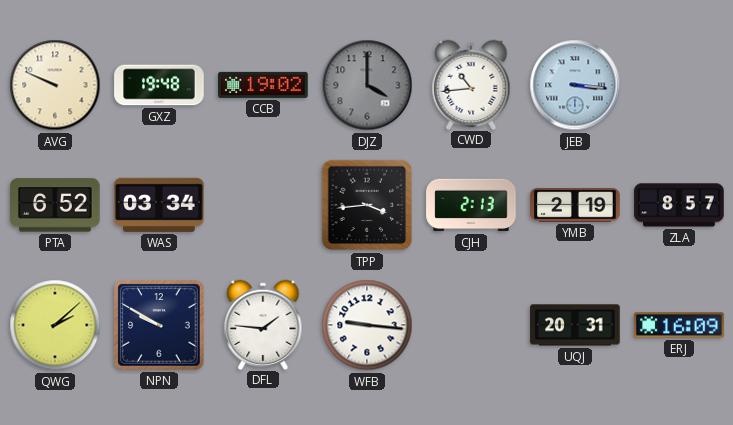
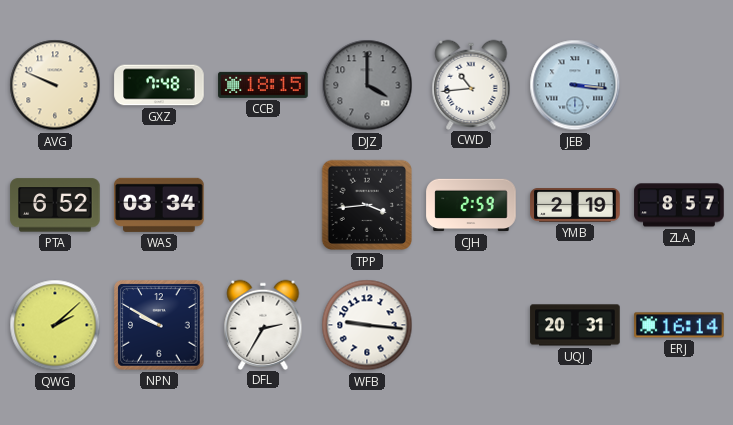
GXZ: 19:48 -> 7:48 (159, 85)
CCB: 19:02 -> 18:15 (263, 85)
CJH: 2:13 -> 2:59 (471, 205)
DFL: 1:46 -> 2:35 (263, 324)
ERJ: 16:09 -> 16:14 (679, 325)
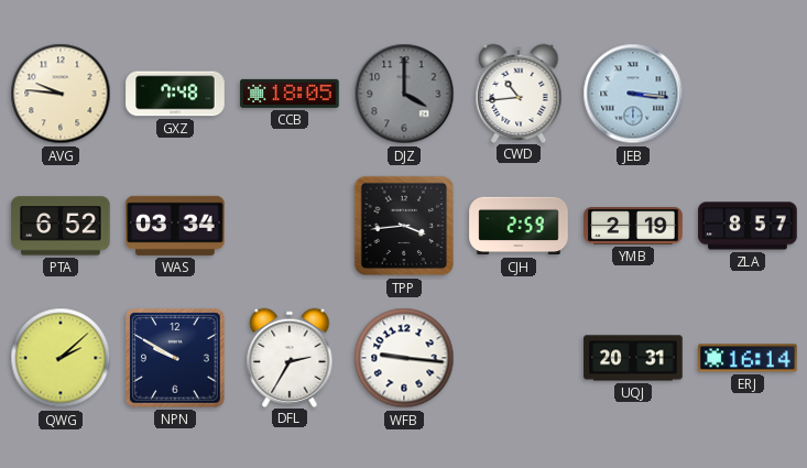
AVG: 9:49 -> 9:46 (61, 94)
CCB: 18:15 -> 18:05 (290, 94)
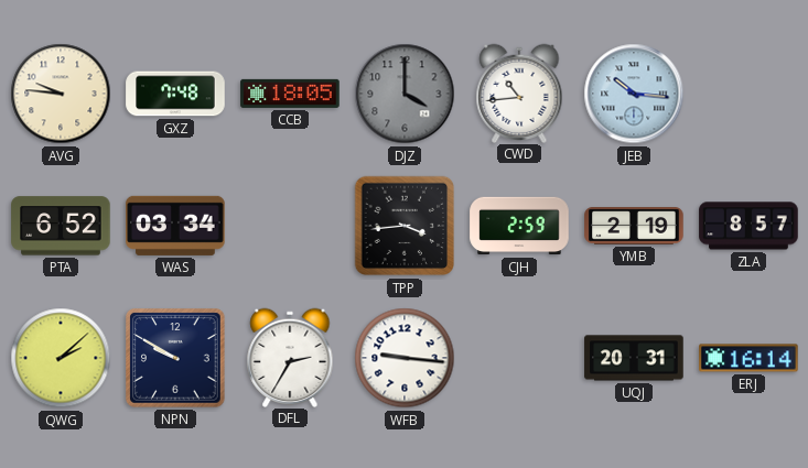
JEB: 3:16 -> 10:16 (634, 94)
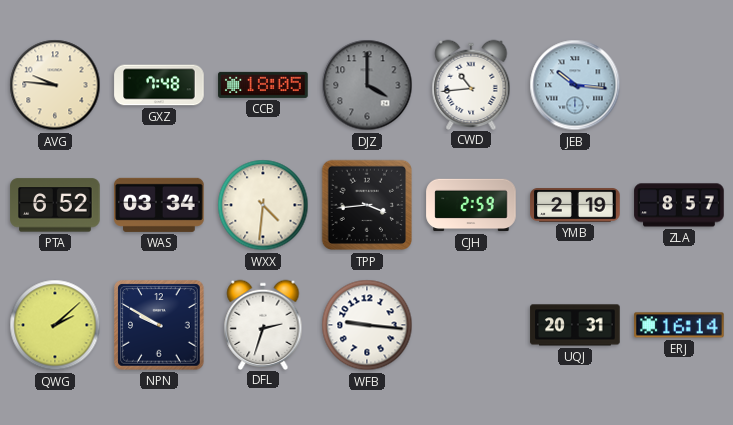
WXX: none -> 4:31 (263, 205)
DFL: 2:35 -> 2:33 (263, 324)
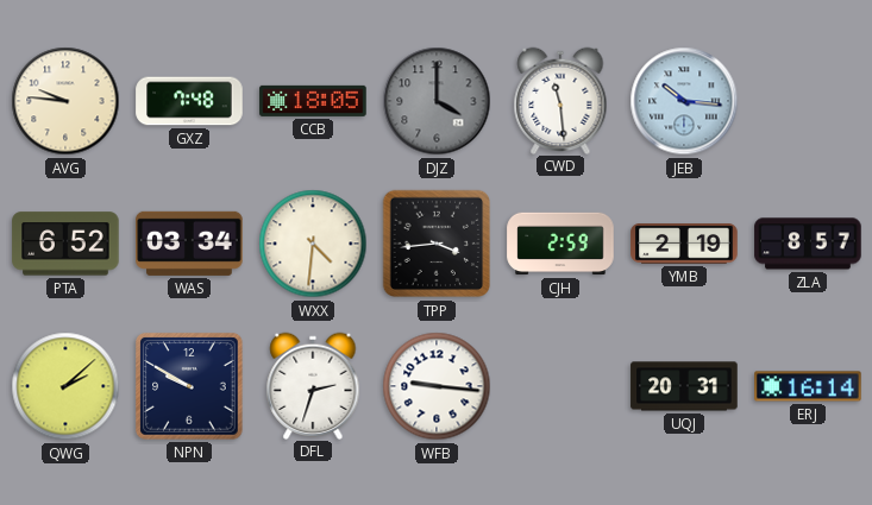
CWD: 10:44 -> 11:29 (560, 100)
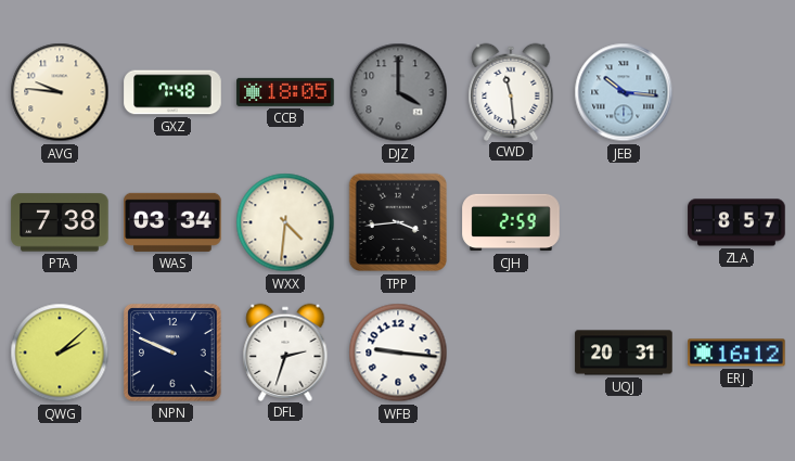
PTA: 6:52 -> 7:38 (60, 222)
YMB: 2:19 -> none (684, 244)
NPN: 9:50 -> 9:49 (172, 353)
ERJ: 16:14 -> 16:12 (736, 353)
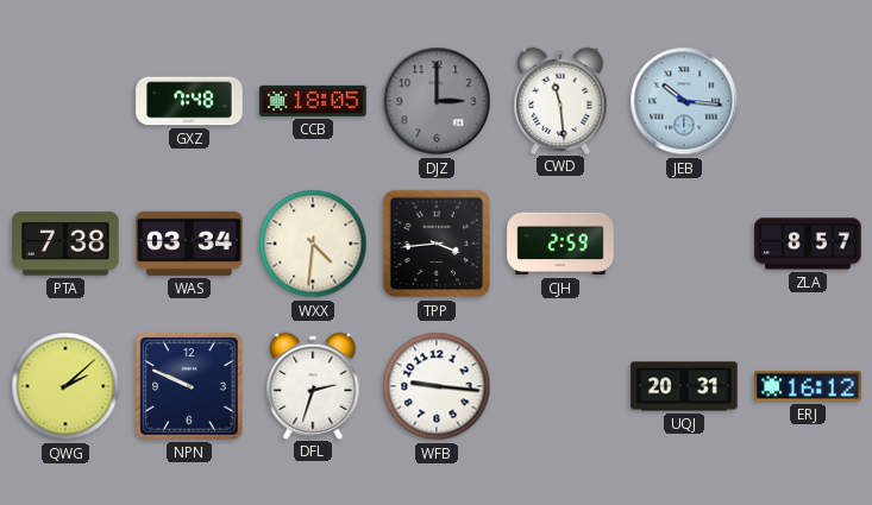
AVG: 9:46 -> none (60, 92)
DJZ: 4:00 -> 3:00 (437, 101)
